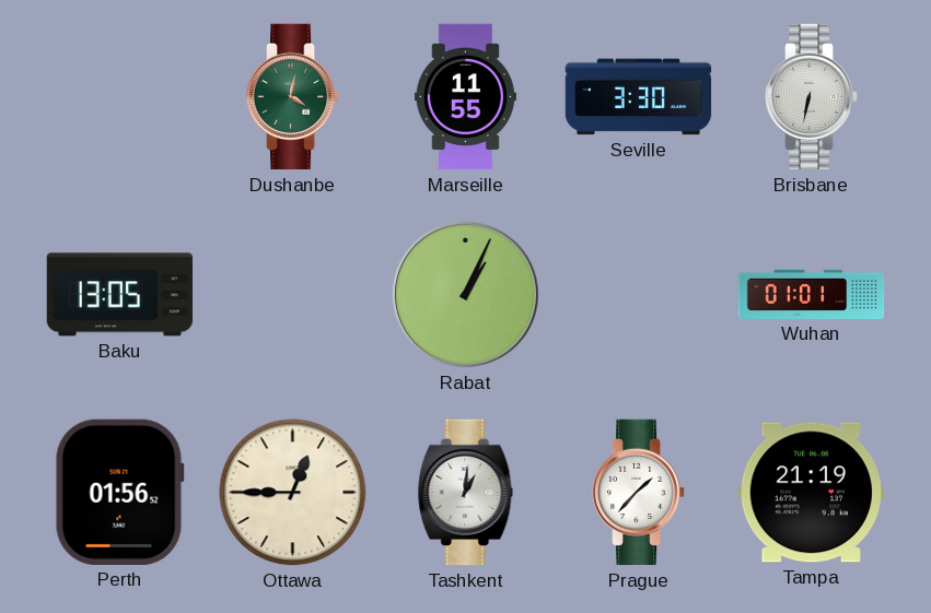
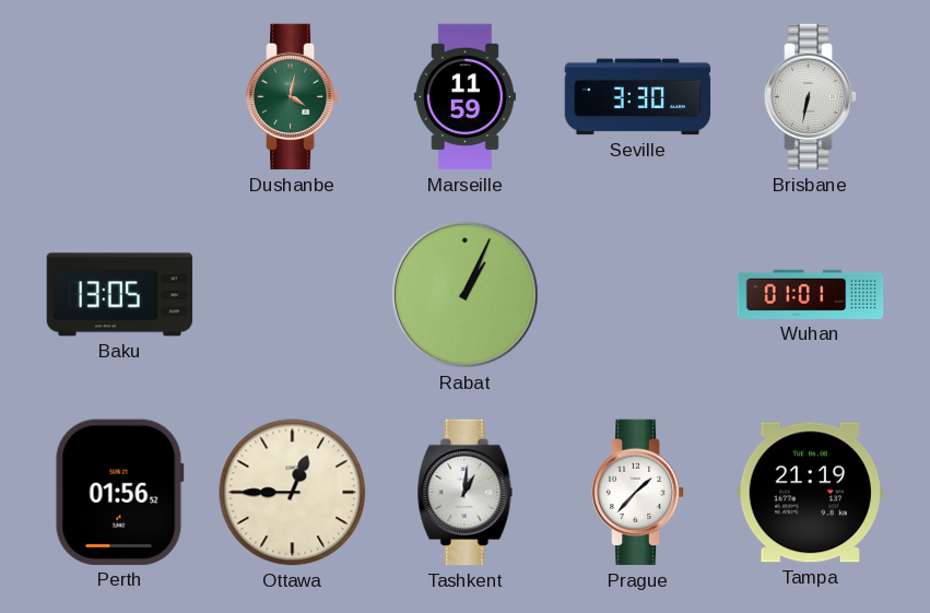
Marseille: 11:55 -> 11:59 (464, 97)
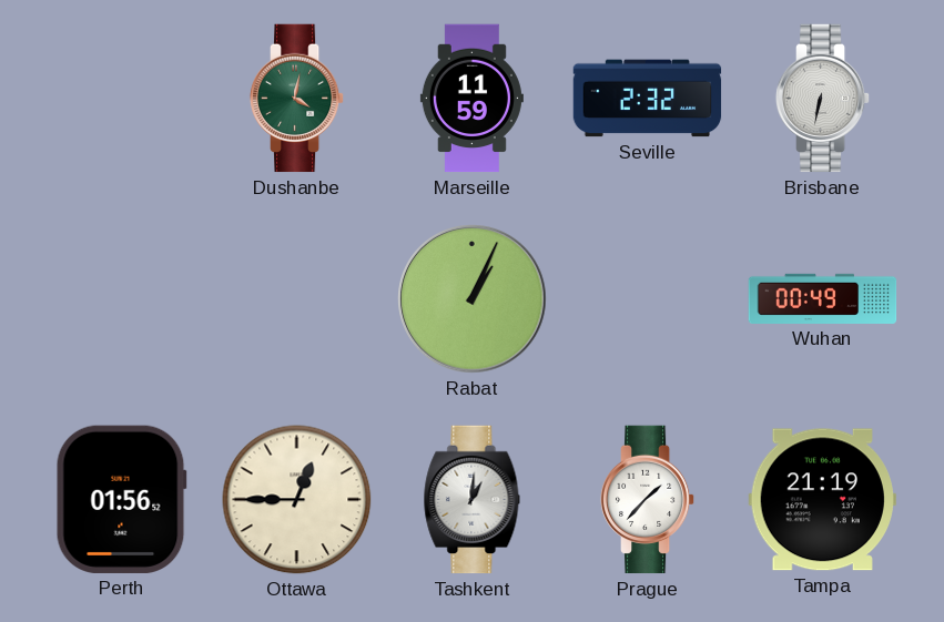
Seville: 3:30 -> 2:32 (648, 99)
Baku: 13:05 -> none (120, 295)
Wuhan: 01:01 -> 00:49 (823, 298)
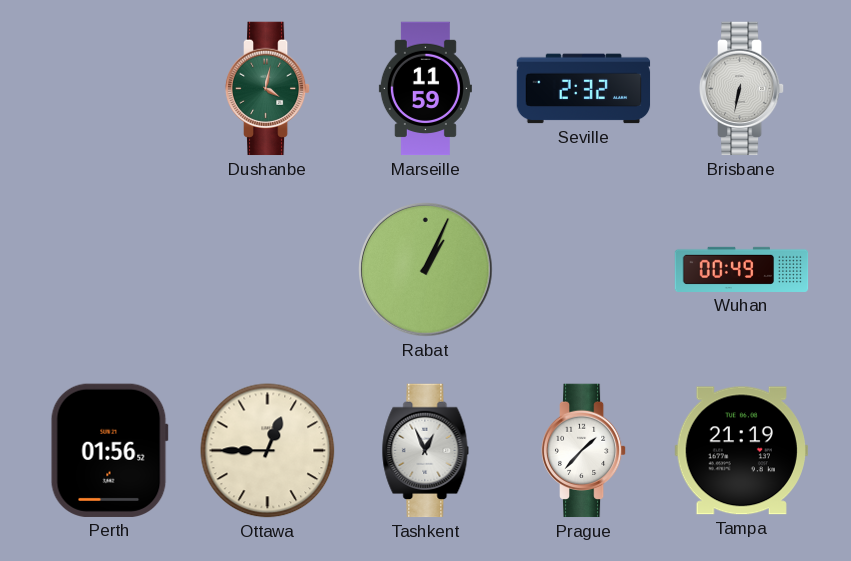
Tashkent: 1:01 -> 12:56 (426, 451)
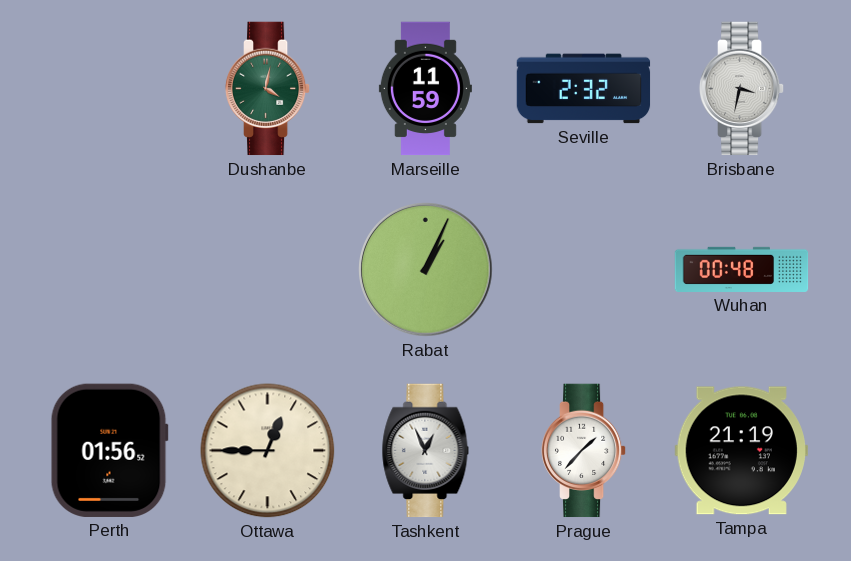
Brisbane: 6:32 -> 3:32 (742, 89)
Wuhan: 00:49 -> 00:48 (742, 269)
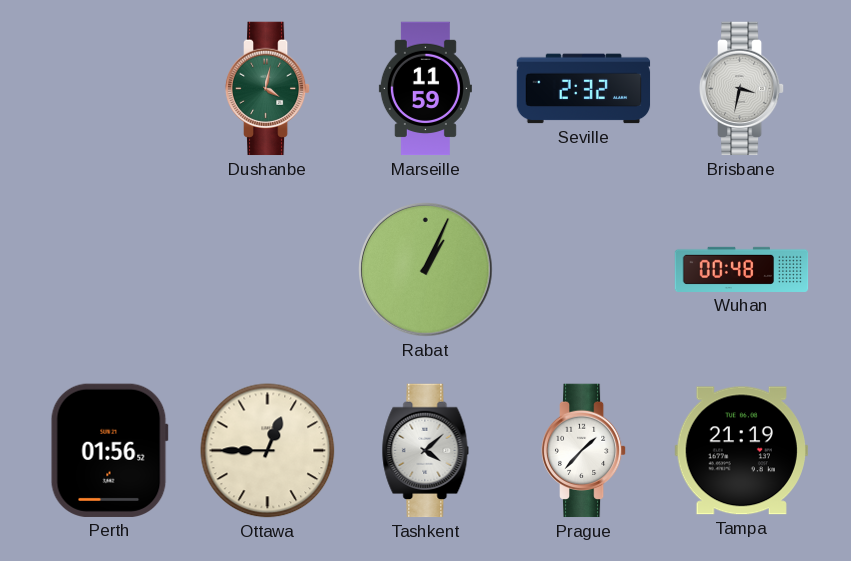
Tashkent: 12:56 -> 4:08 (426, 451)
